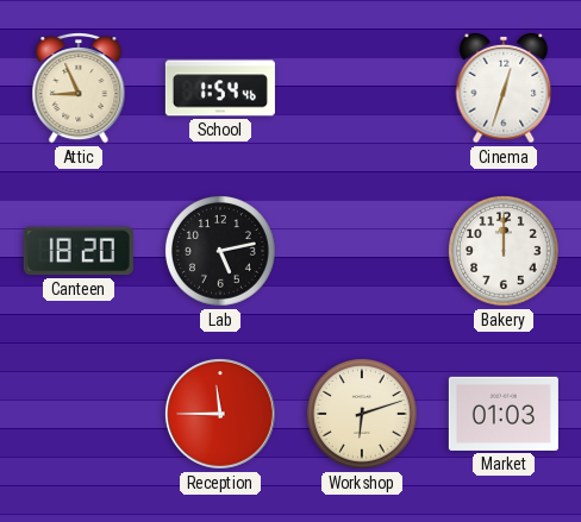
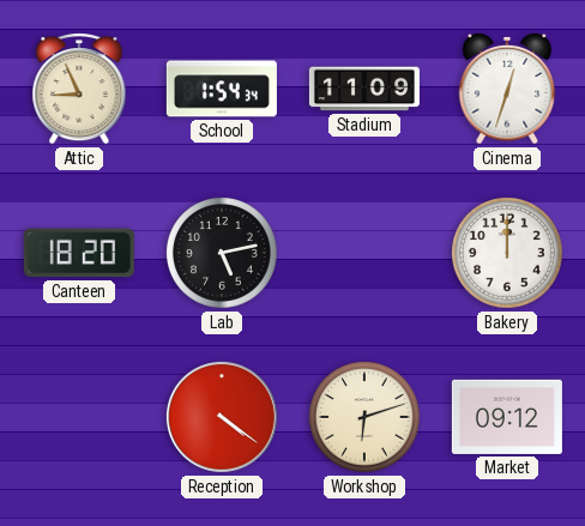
School: 1:54:46 -> 1:54:34 (222, 89)
Stadium: none -> 11:09 (364, 89)
Reception: 11:45 -> 4:21 (222, 417)
Market: 01:03 -> 09:12 (507, 417)
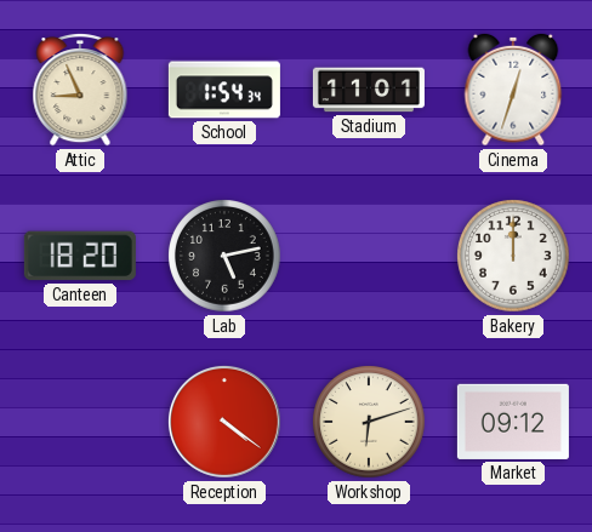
Stadium: 11:09 -> 11:01 (369, 90)
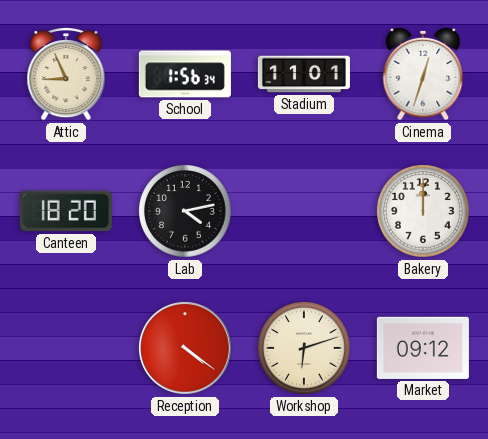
School: 1:54 -> 1:56 (185, 74)
Lab: 5:13 -> 4:13 (185, 211)
